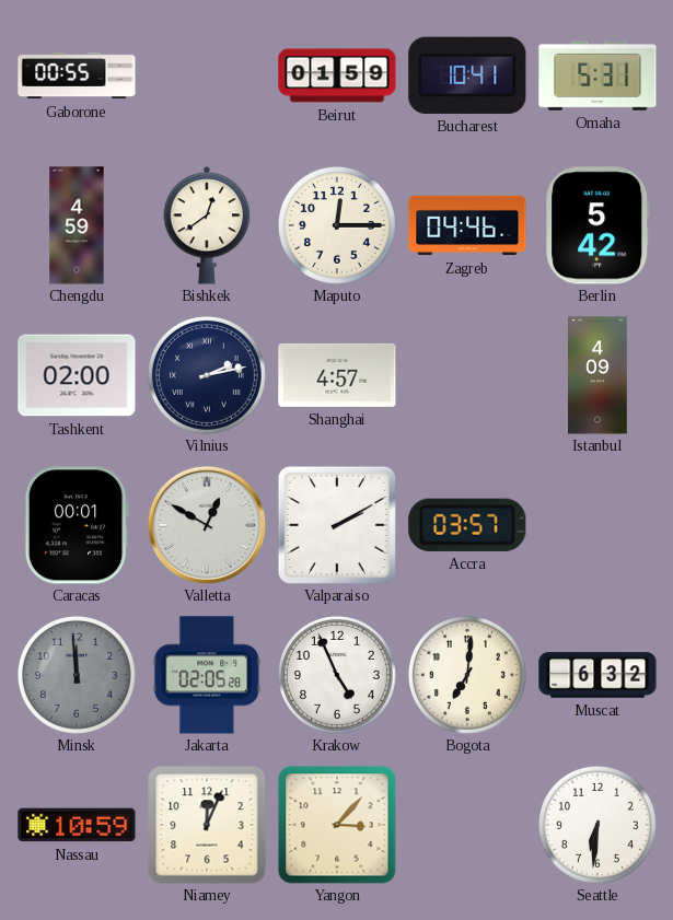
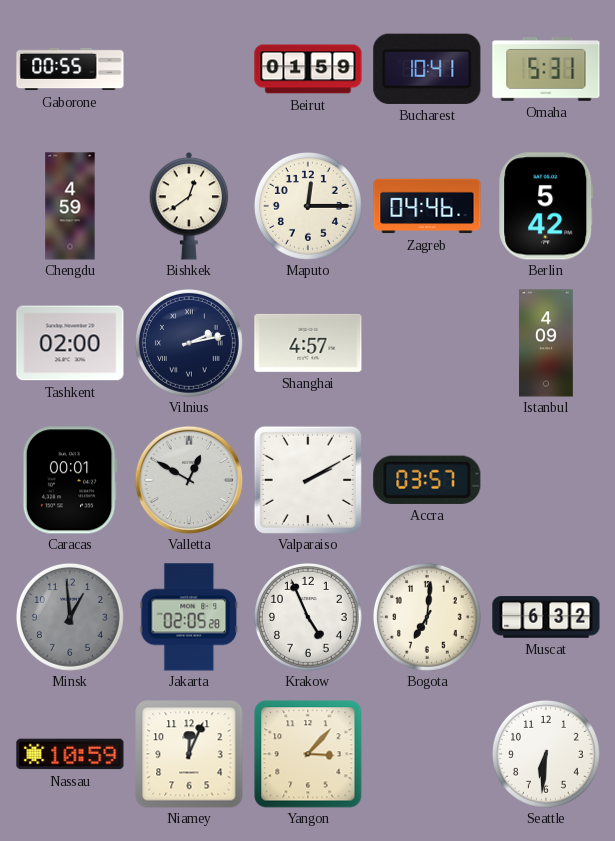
Minsk: 11:59 -> 12:59 (70, 617)
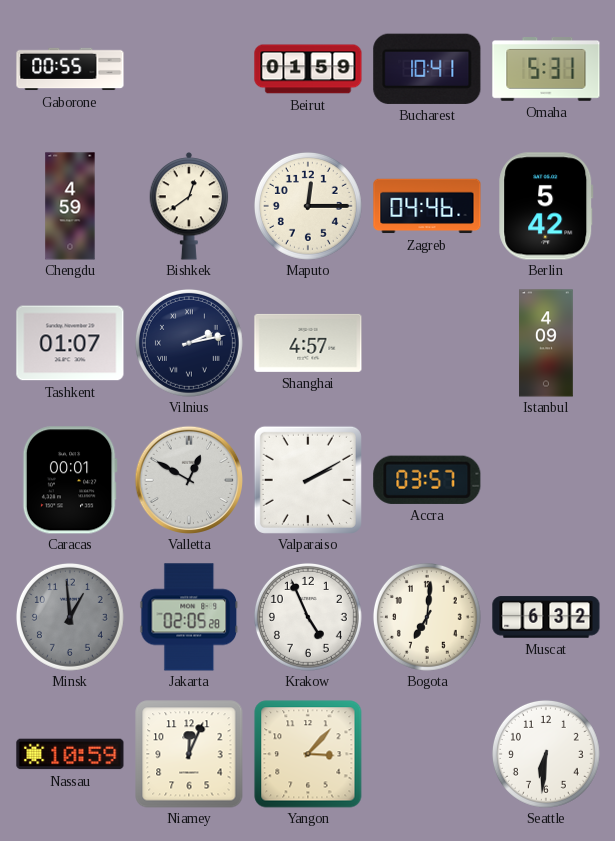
Tashkent: 02:00 -> 01:07 (70, 343)
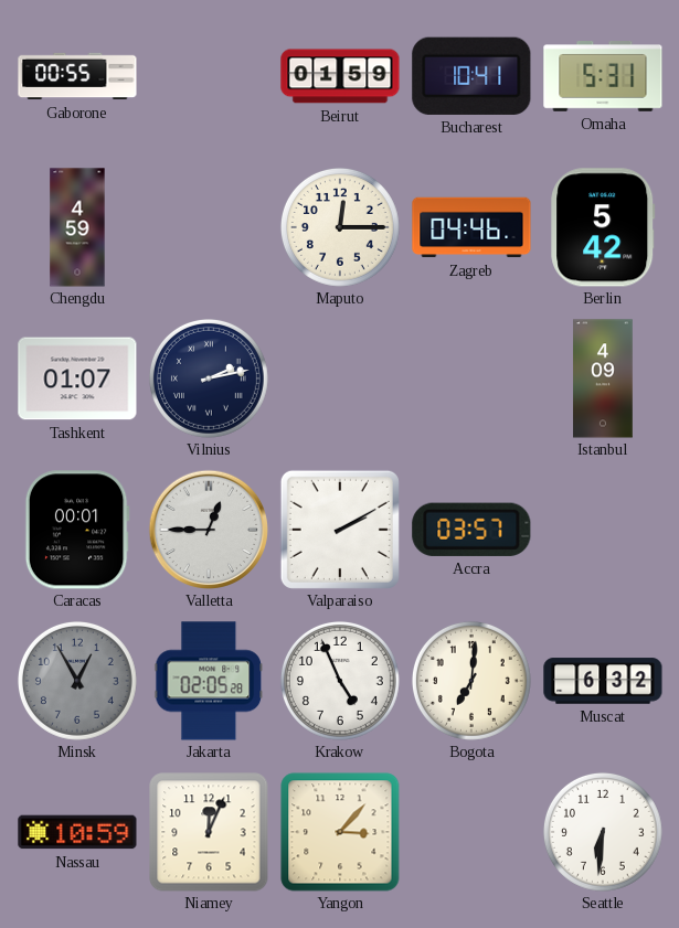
Bishkek: 12:39 -> none (189, 206)
Shanghai: 4:57 -> none (308, 343)
Valletta: 12:50 -> 12:45 (208, 529)
Minsk: 12:59 -> 12:55 (77, 681)
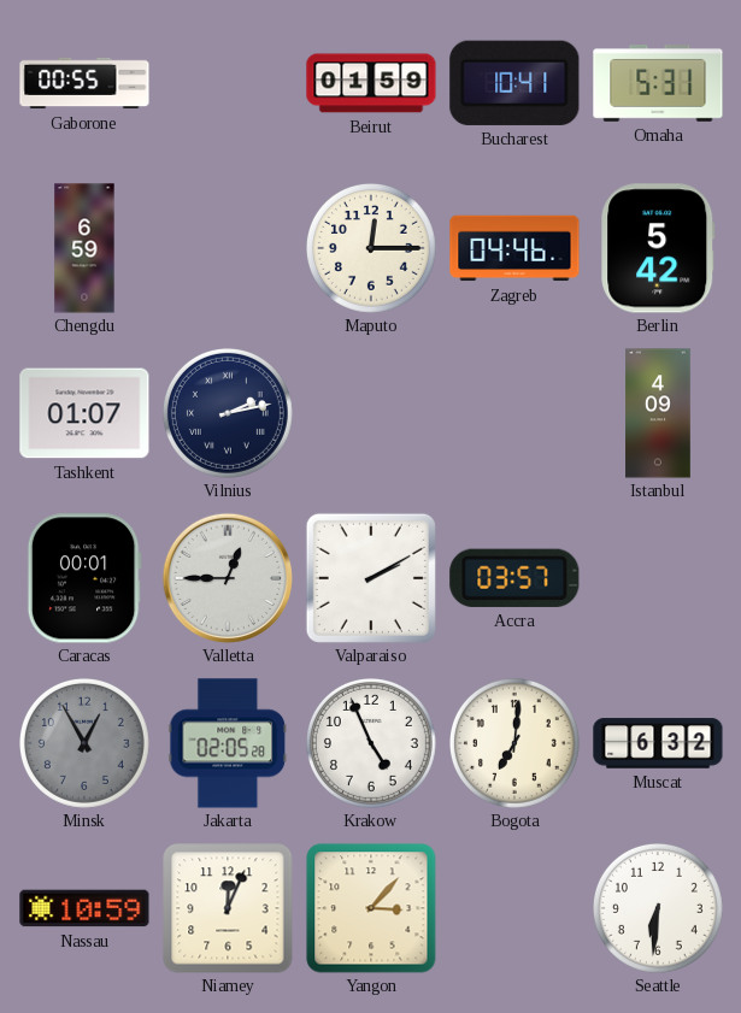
Chengdu: 4:59 -> 6:59 (84, 248)
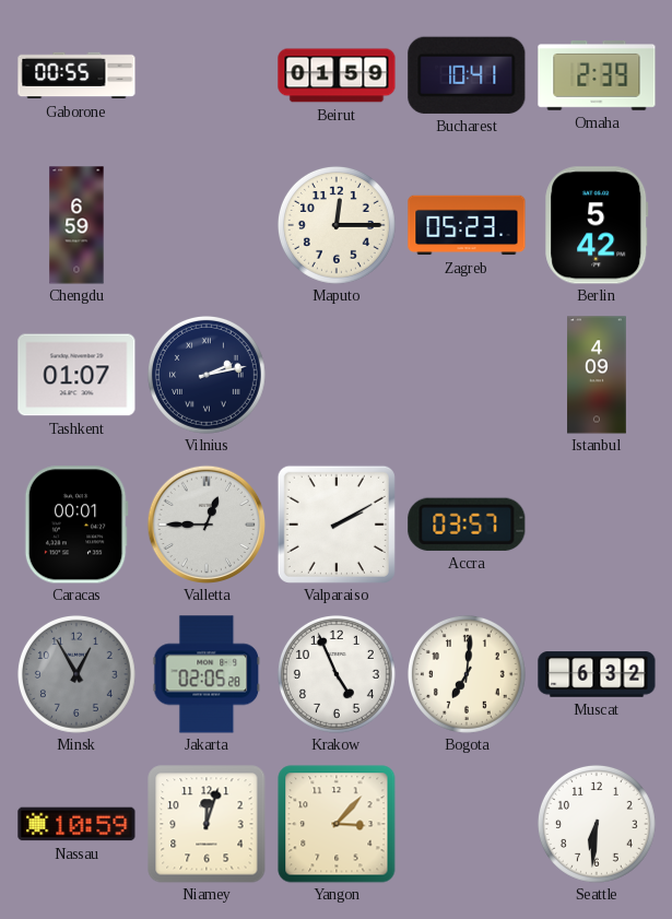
Omaha: 5:31 -> 2:39 (597, 76)
Zagreb: 04:46 -> 05:23 (467, 225)
Niamey: 12:04 -> 12:03 (207, 824)
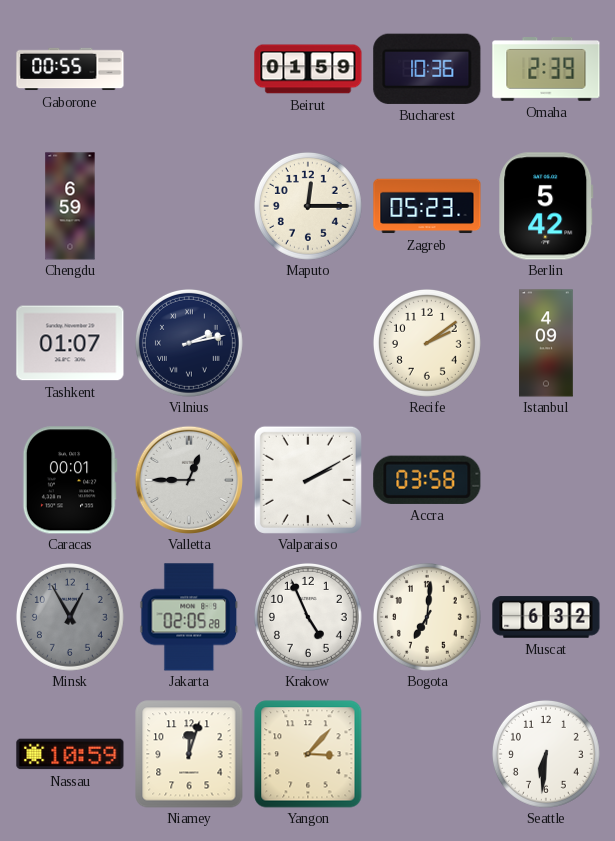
Bucharest: 10:41 -> 10:36 (427, 69)
Recife: none -> 2:09 (427, 343)
Accra: 03:57 -> 03:58 (427, 480)
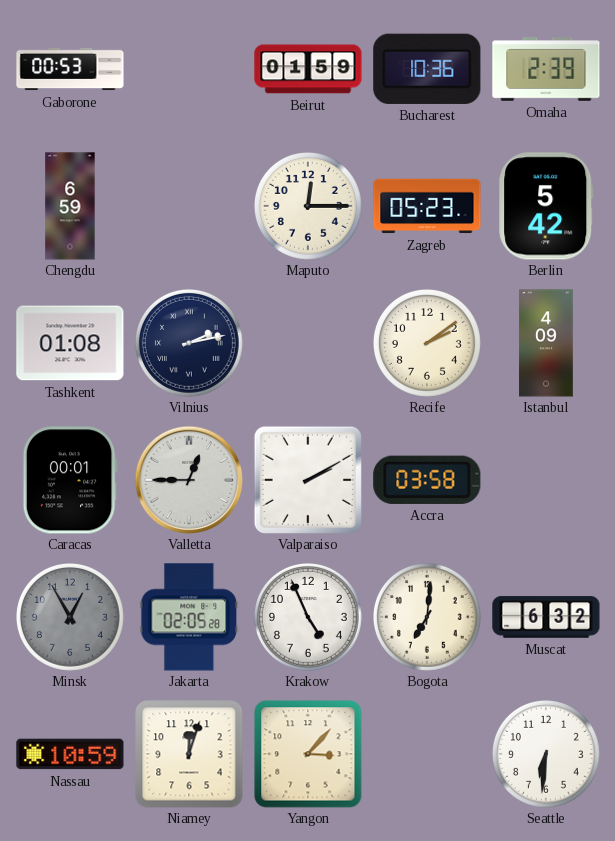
Gaborone: 00:55 -> 00:53 (70, 69)
Tashkent: 01:07 -> 01:08 (70, 343)
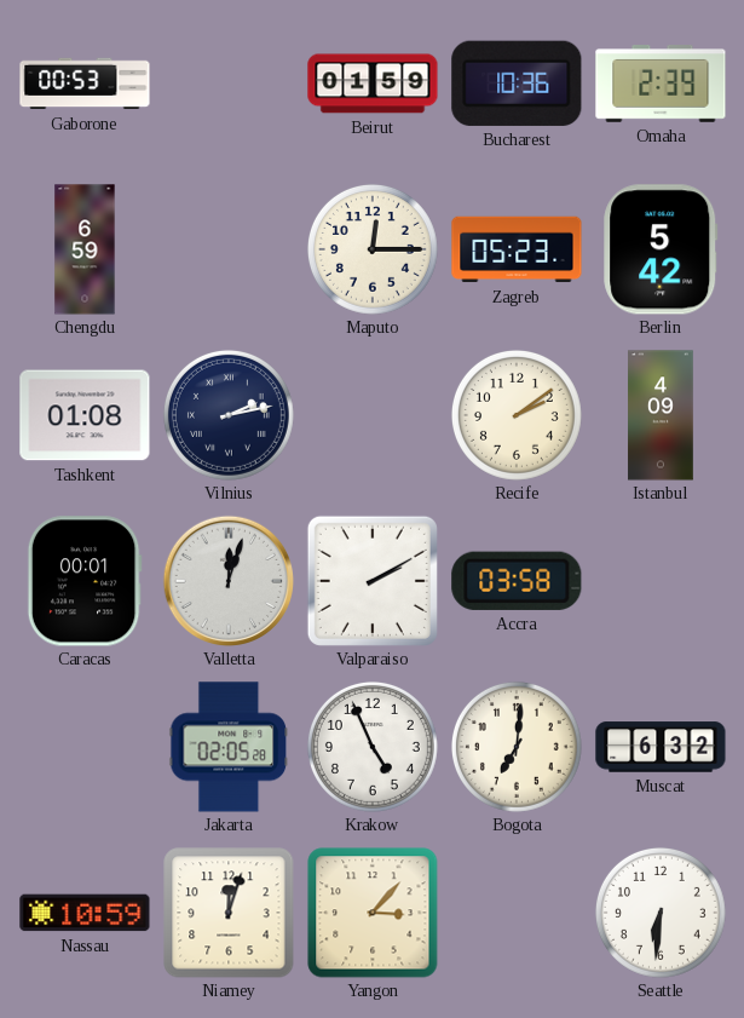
Valletta: 12:45 -> 12:03 (227, 580)
Minsk: 12:55 -> none (70, 617)
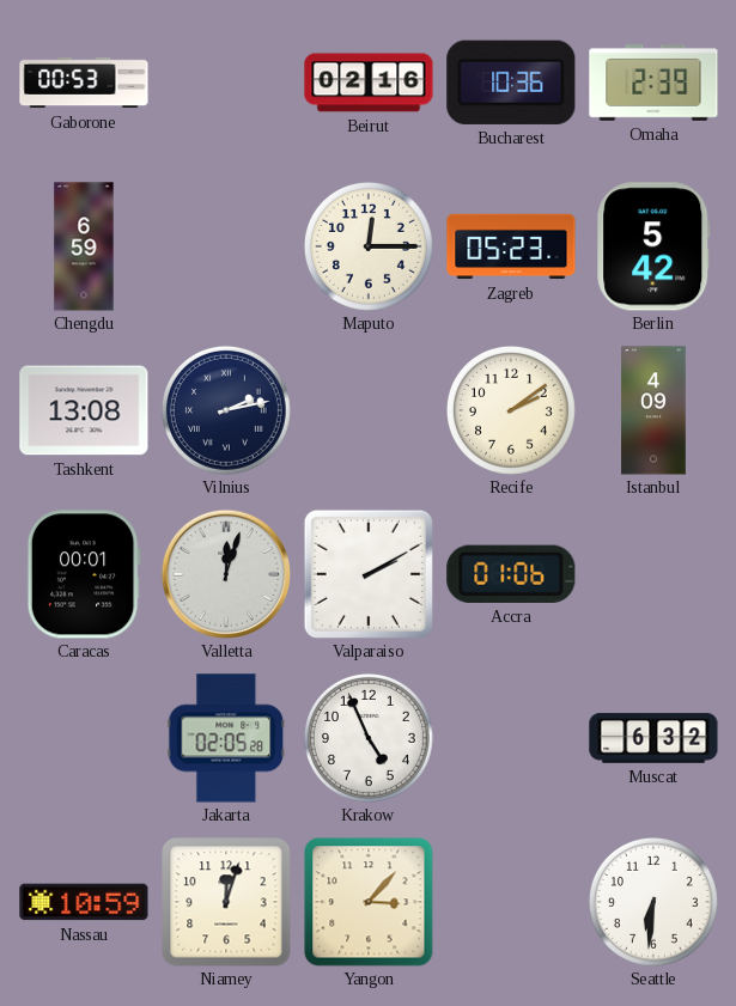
Beirut: 01:59 -> 02:16 (369, 83)
Tashkent: 01:08 -> 13:08 (84, 410)
Accra: 03:58 -> 01:06 (511, 574)
Bogota: 7:01 -> none (517, 747)
